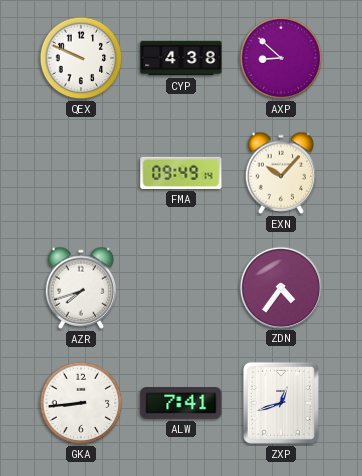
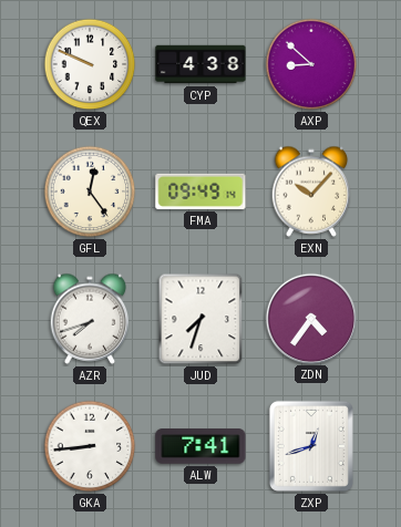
GFL: none -> 12:24 (90, 192)
JUD: none -> 7:33 (200, 319)
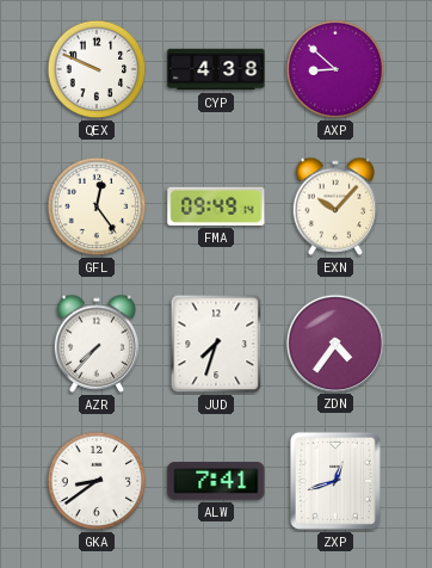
AZR: 7:42 -> 7:37 (97, 344)
GKA: 8:44 -> 8:39 (97, 481)
